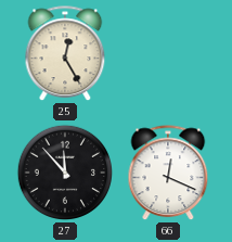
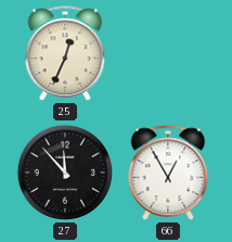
25: 12:25 -> 12:34 (65, 54)
66: 12:19 -> 12:55 (168, 174)
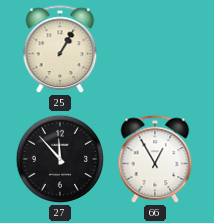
25: 12:34 -> 1:05 (60, 50)
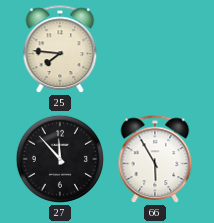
25: 1:05 -> 7:46 (60, 50)
66: 12:55 -> 5:55 (155, 160)
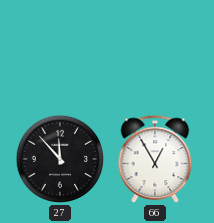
25: 7:46 -> none (60, 50)
66: 5:55 -> 12:55 (155, 160)
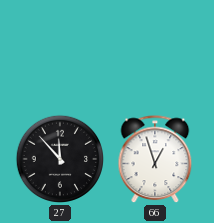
66: 12:55 -> 12:57 (155, 160)
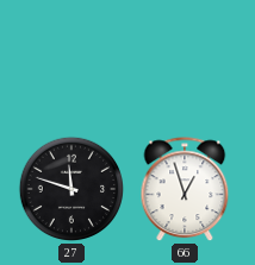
27: 11:53 -> 11:48 (71, 189)
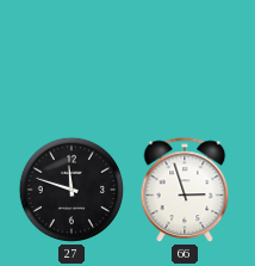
66: 12:57 -> 2:57 (185, 191)
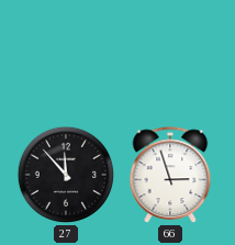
27: 11:48 -> 11:53 (66, 175)
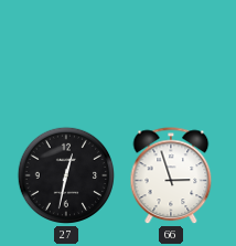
27: 11:53 -> 12:32 (66, 175)
